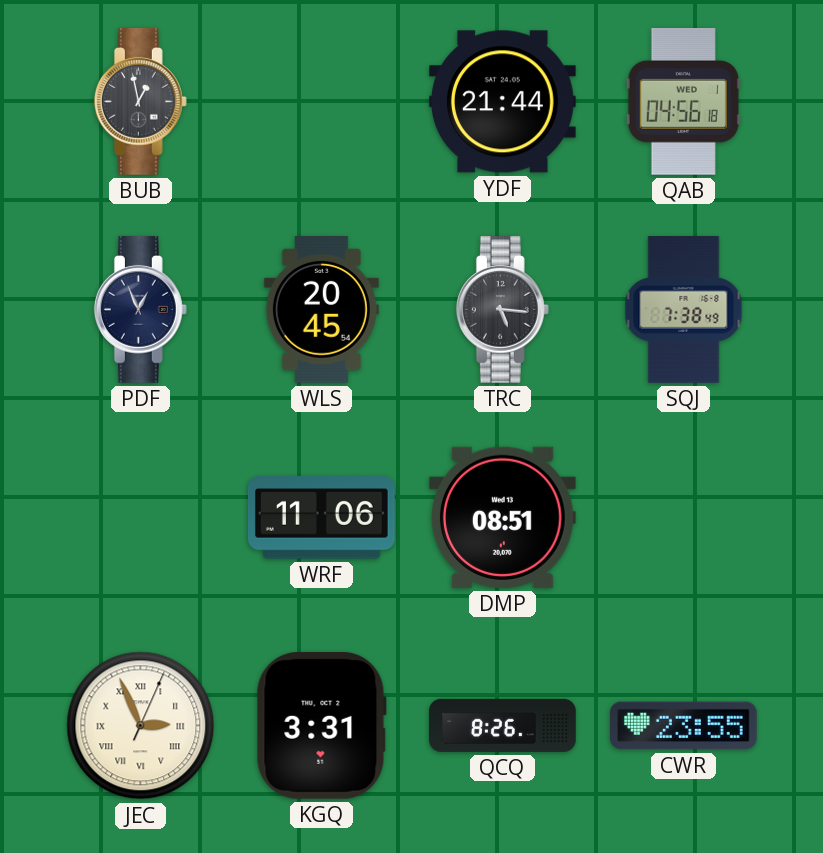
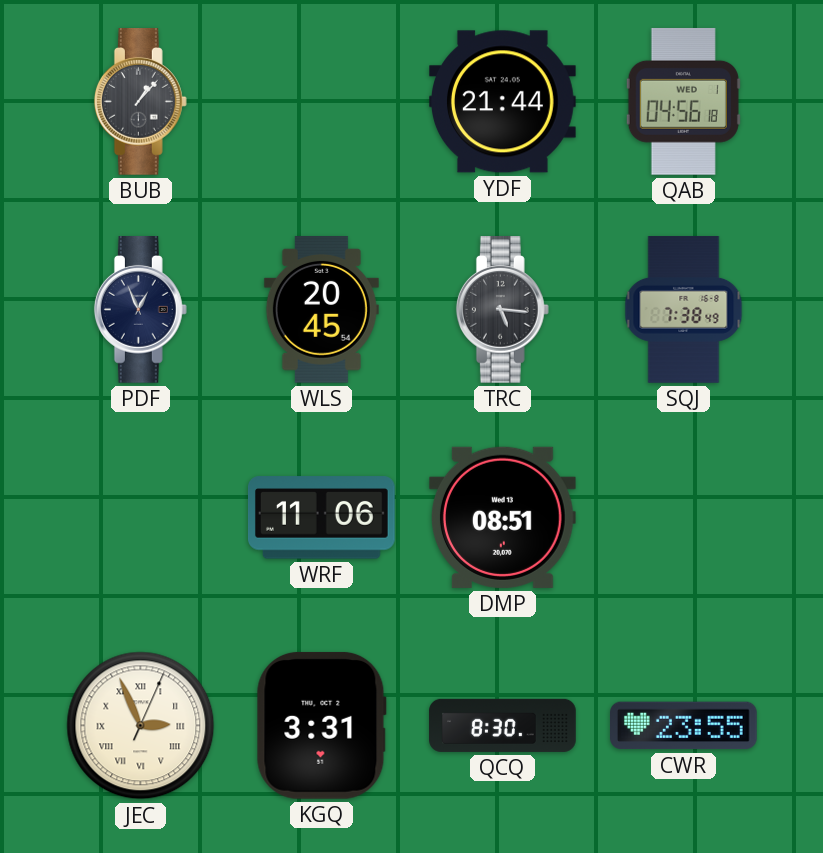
BUB: 12:58 -> 1:07 (140, 102)
QCQ: 8:26 -> 8:30 (503, 725)
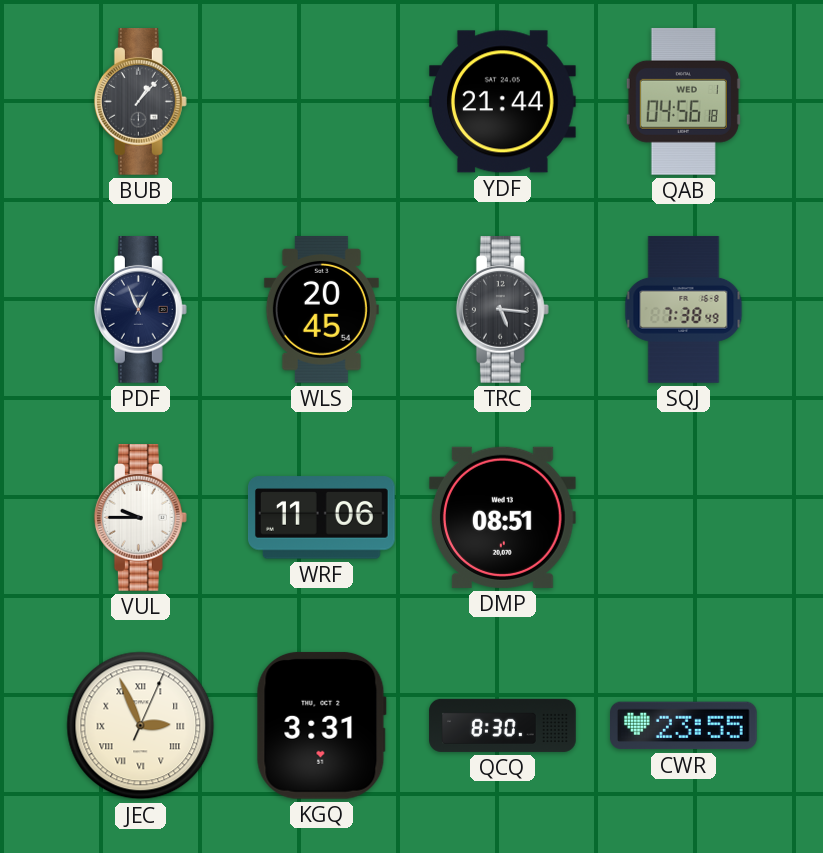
VUL: none -> 9:45 (140, 518)
